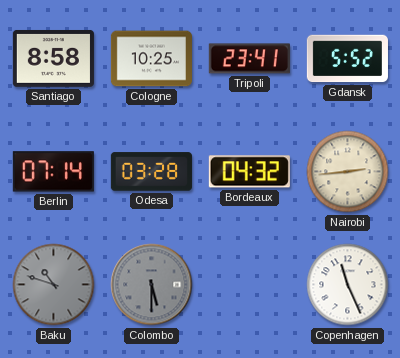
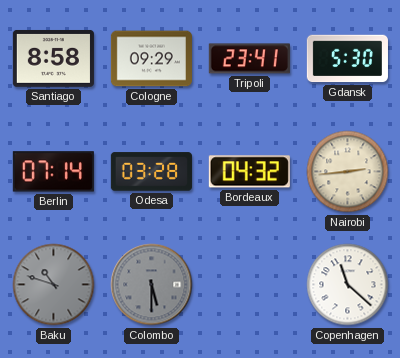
Cologne: 10:25 -> 09:29 (151, 59)
Gdansk: 5:52 -> 5:30 (347, 59)
Copenhagen: 11:26 -> 11:22 (348, 285)
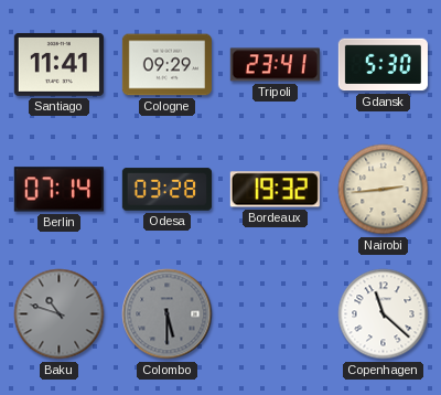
Santiago: 8:58 -> 11:41 (58, 64)
Bordeaux: 04:32 -> 19:32 (275, 190)
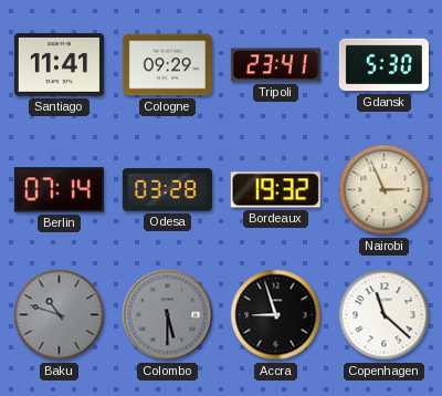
Nairobi: 2:44 -> 2:56 (385, 190)
Accra: none -> 8:57 (276, 315)
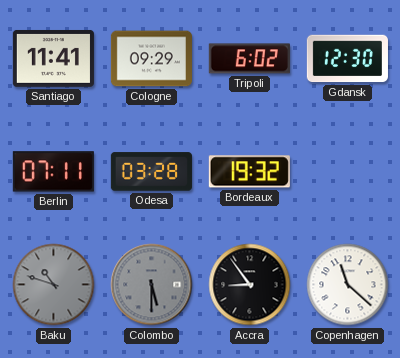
Tripoli: 23:41 -> 6:02 (249, 59)
Gdansk: 5:30 -> 12:30 (347, 59)
Berlin: 07:14 -> 07:11 (53, 172)
Nairobi: 2:56 -> none (385, 190)
Accra: 8:57 -> 8:54 (250, 285)
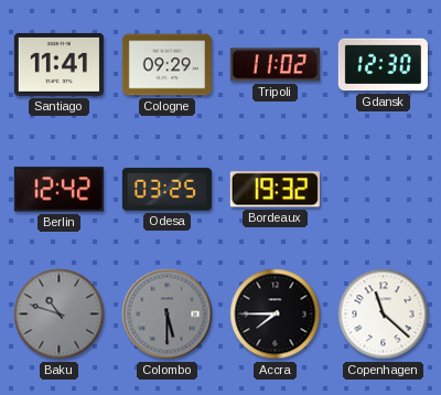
Tripoli: 6:02 -> 11:02 (275, 65)
Berlin: 07:11 -> 12:42 (58, 190)
Odesa: 03:28 -> 03:25 (166, 190)
Accra: 8:54 -> 7:45 (276, 314)
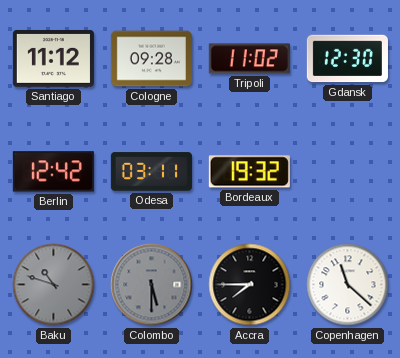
Santiago: 11:41 -> 11:12 (53, 58)
Cologne: 09:29 -> 09:28 (151, 59)
Odesa: 03:25 -> 03:11 (151, 172)
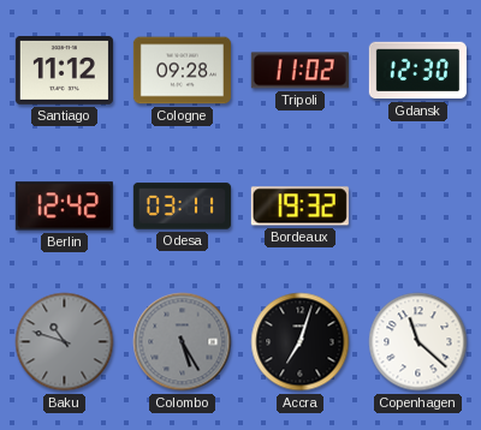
Colombo: 5:30 -> 5:25 (183, 342)
Accra: 7:45 -> 7:03 (301, 342)
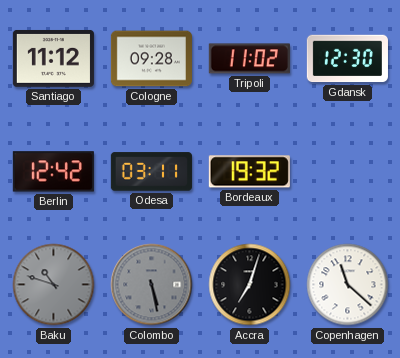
Colombo: 5:25 -> 5:28 (152, 285)
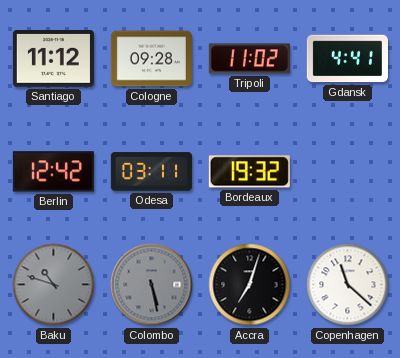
Gdansk: 12:30 -> 4:41 (347, 59)
